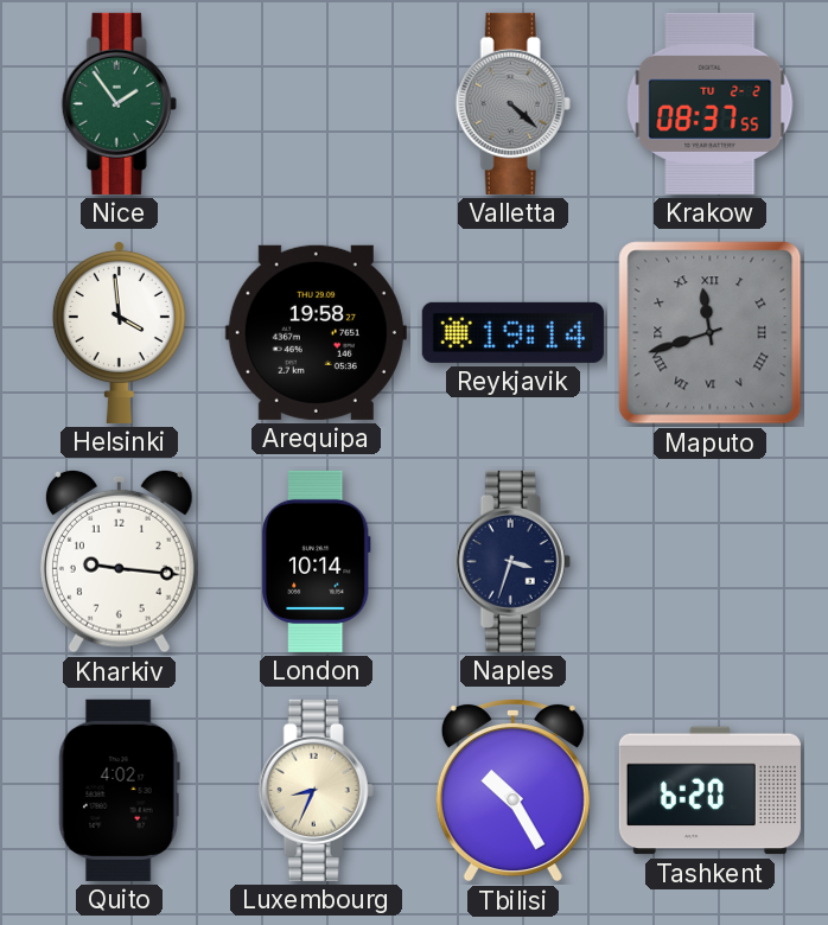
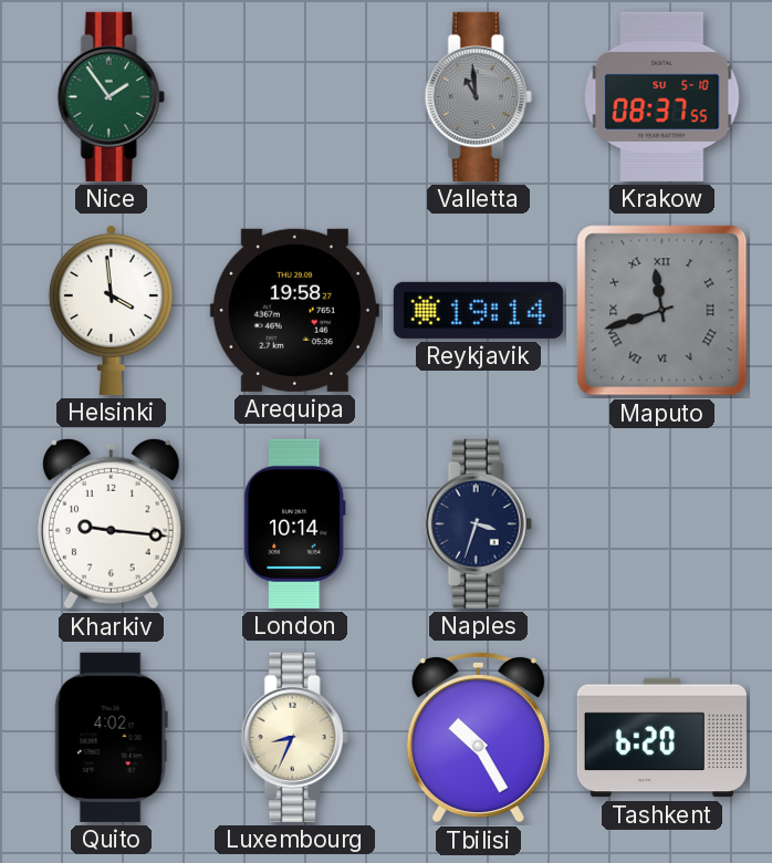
Valletta: 4:22 -> 10:59 (478, 96)
Krakow date: TU 2-2 -> SU 5-10 (663, 96)
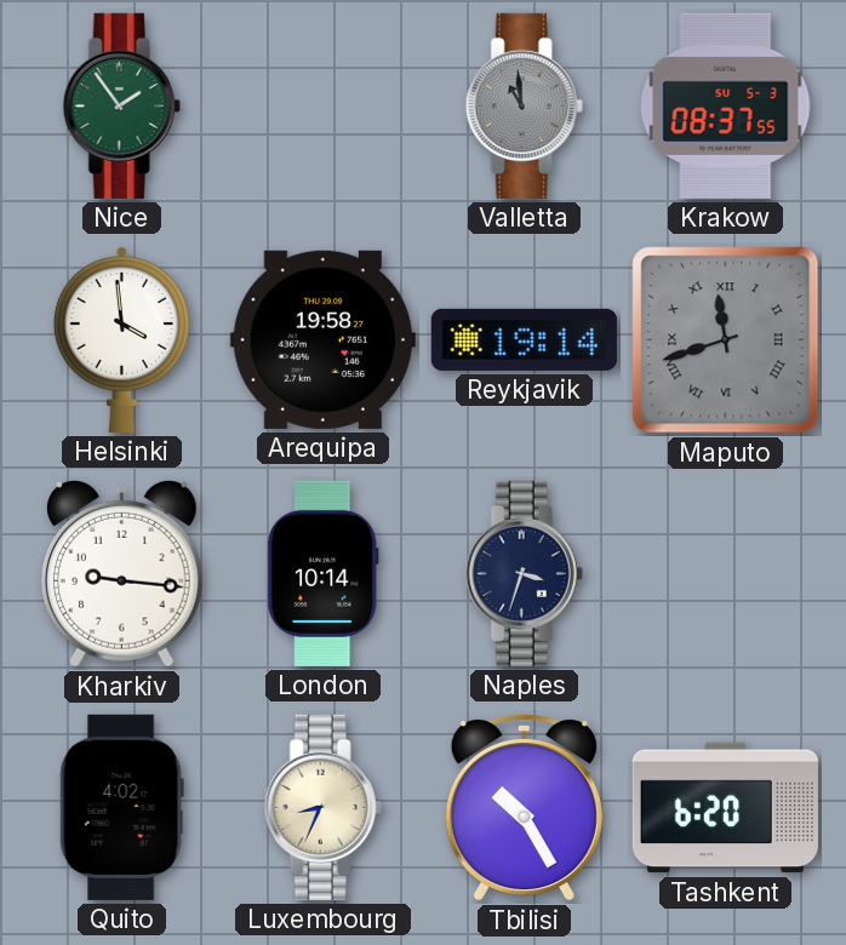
Krakow date: SU 5-10 -> SU 5-3 (726, 105)
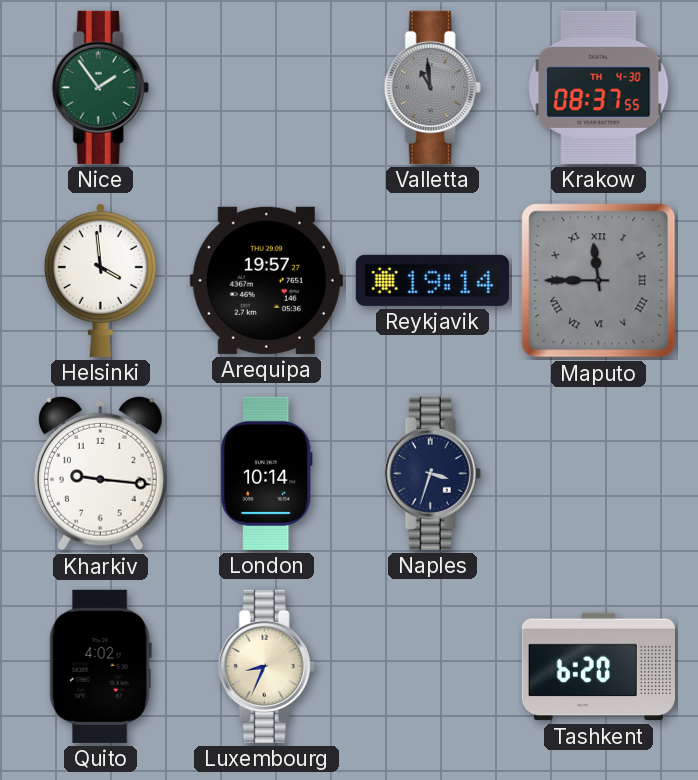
Krakow date: SU 5-3 -> TH 4-30 (599, 87)
Arequipa: 19:58 -> 19:57 (266, 280)
Maputo: 11:42 -> 11:45 (599, 281)
Tbilisi: 10:25 -> none (524, 807)
